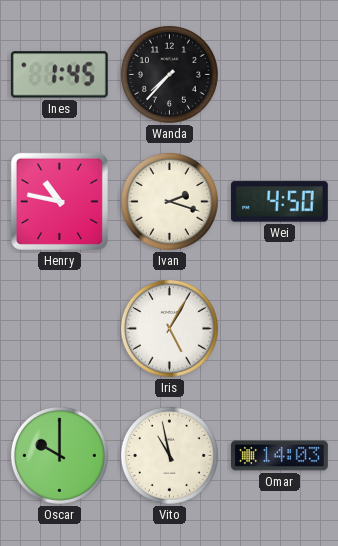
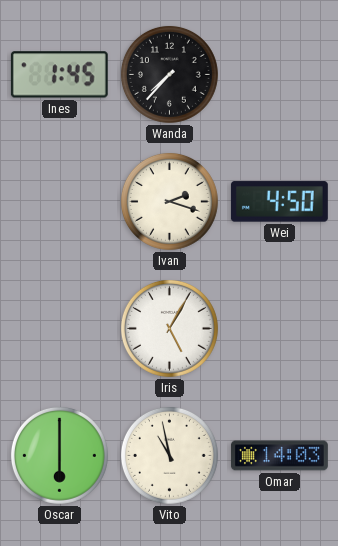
Henry: 10:47 -> none (59, 201)
Oscar: 10:00 -> 6:00 (59, 455)
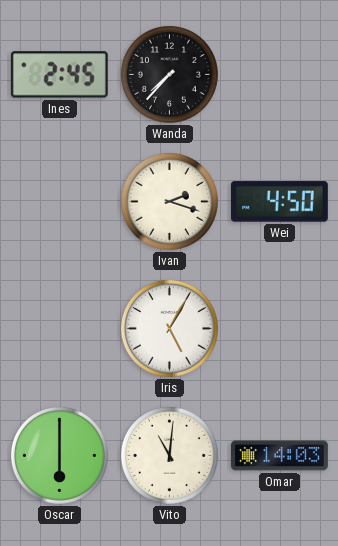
Ines: 1:45 -> 2:45 (59, 75)
Vito: 10:58 -> 11:01 (169, 455)
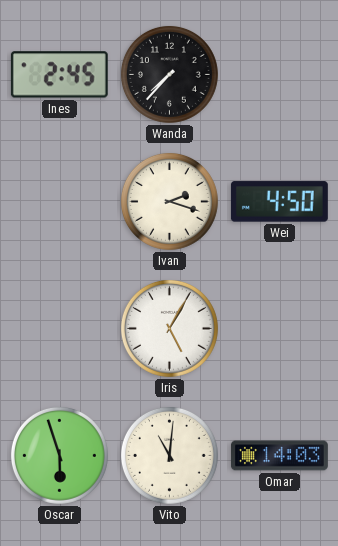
Oscar: 6:00 -> 5:57 (59, 455)
